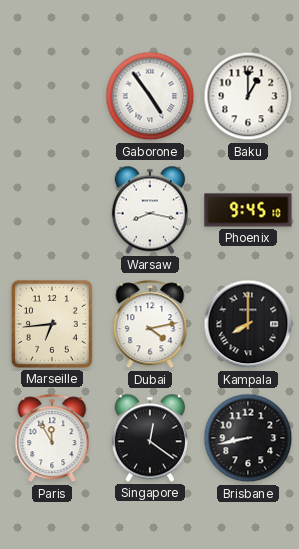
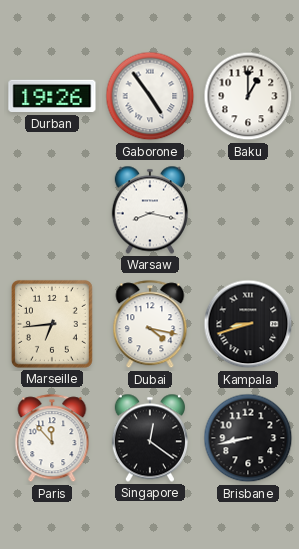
Durban: none -> 19:26 (52, 96)
Phoenix: 9:45 -> none (248, 210)
Dubai: 4:13 -> 4:17 (150, 325)
Kampala: 8:00 -> 8:42 (248, 324)
Paris: 11:55 -> 11:53 (52, 439)
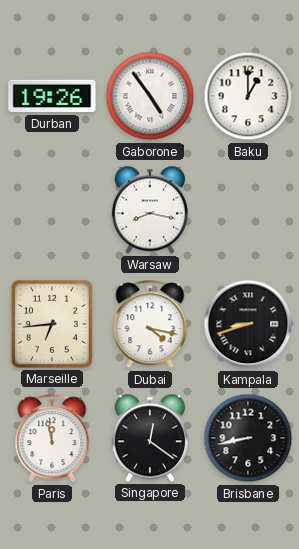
Paris: 11:53 -> 11:58 (52, 439)
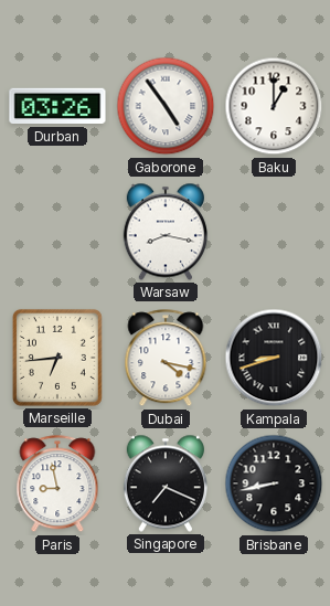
Durban: 19:26 -> 03:26 (57, 106)
Paris: 11:58 -> 8:58 (57, 485)
Singapore: 12:21 -> 7:19 (166, 483)
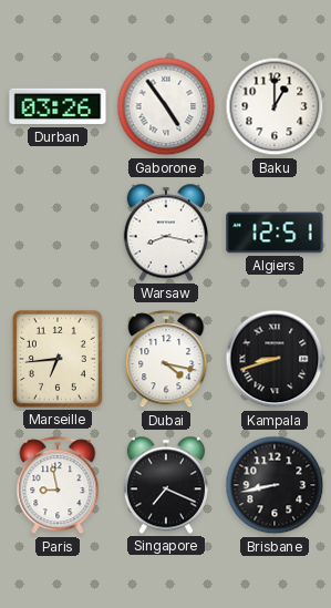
Algiers: none -> 12:51 (275, 233)
